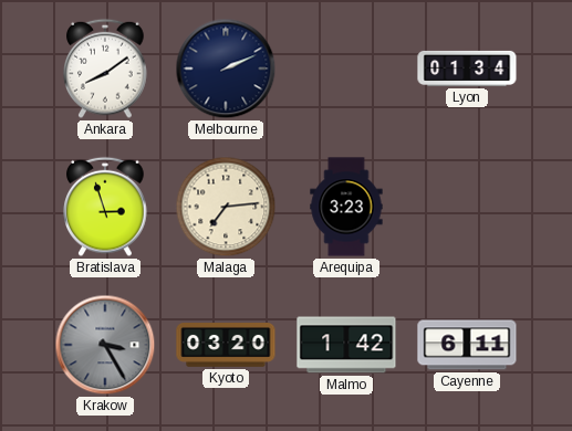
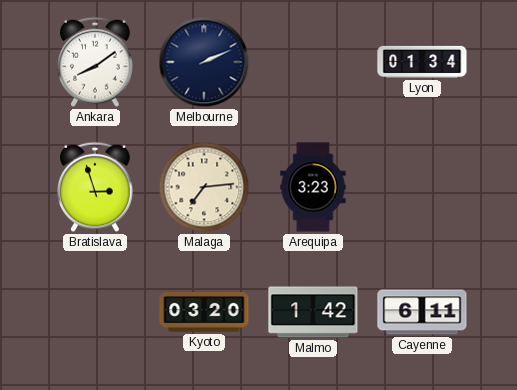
Krakow: 3:25 -> none (105, 345)
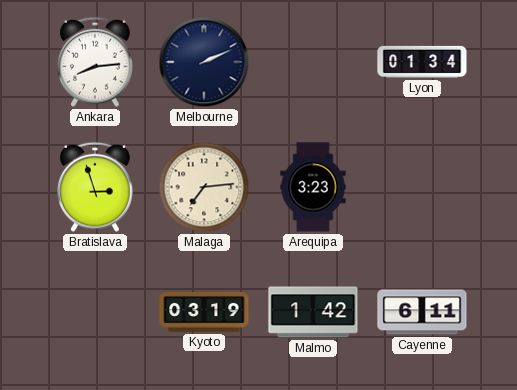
Ankara: 8:09 -> 8:14 (95, 62)
Kyoto: 03:20 -> 03:19 (204, 313)
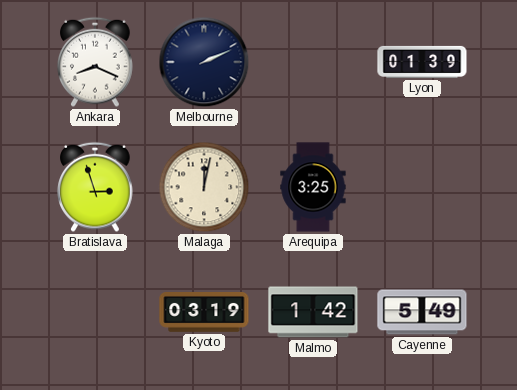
Ankara: 8:14 -> 8:19 (95, 62)
Lyon: 01:34 -> 01:39 (422, 62)
Malaga: 7:14 -> 12:02 (204, 187)
Arequipa: 3:23 -> 3:25 (313, 187)
Cayenne: 6:11 -> 5:49 (422, 312)
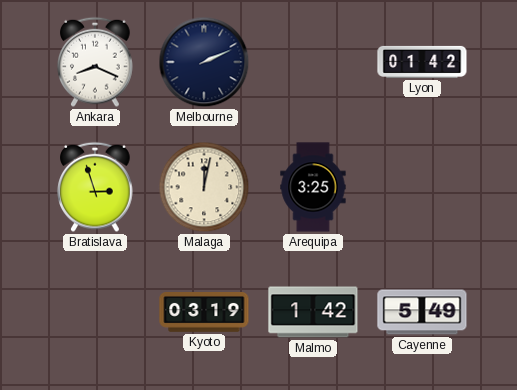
Lyon: 01:39 -> 01:42 (422, 62)
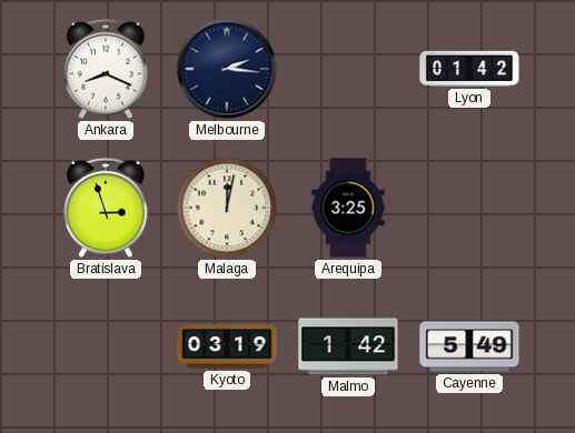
Melbourne: 2:11 -> 2:16 (227, 69)
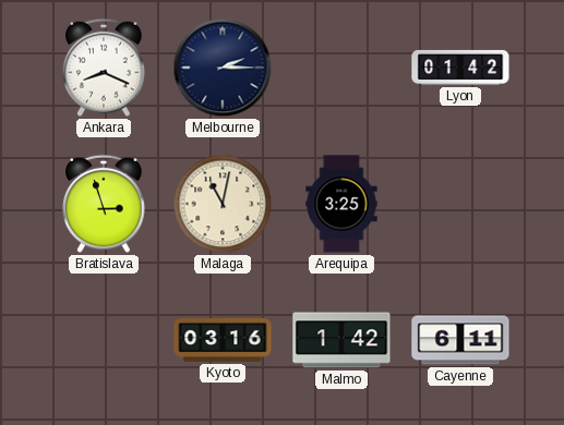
Melbourne: 2:16 -> 2:15 (223, 68)
Malaga: 12:02 -> 11:02 (223, 204)
Kyoto: 03:19 -> 03:16 (223, 341)
Cayenne: 5:49 -> 6:11 (460, 340)
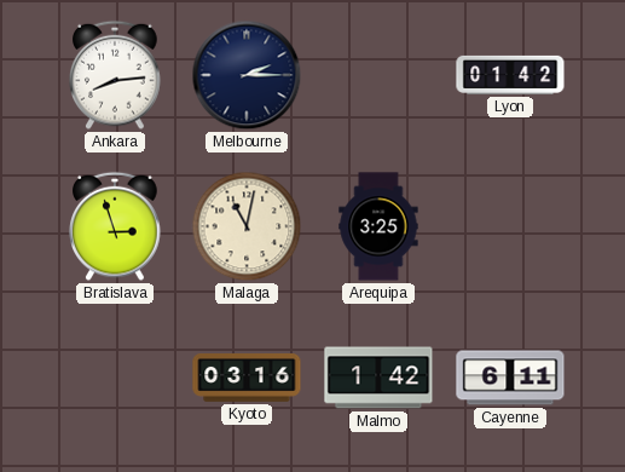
Ankara: 8:19 -> 8:14 (115, 75)
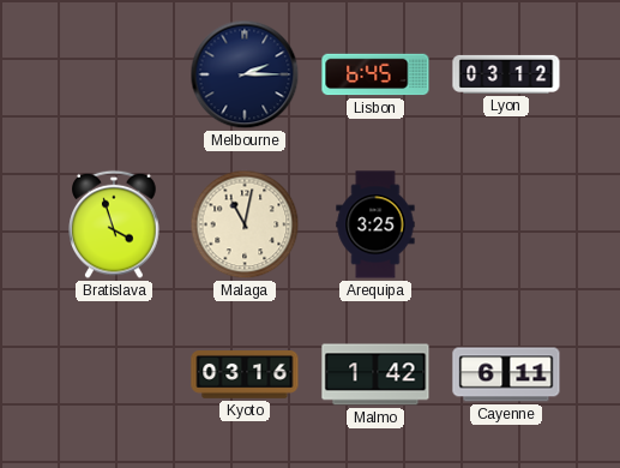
Ankara: 8:14 -> none (115, 75)
Lisbon: none -> 6:45 (375, 74)
Lyon: 01:42 -> 03:12 (506, 74)
Bratislava: 2:57 -> 3:57 (114, 224)
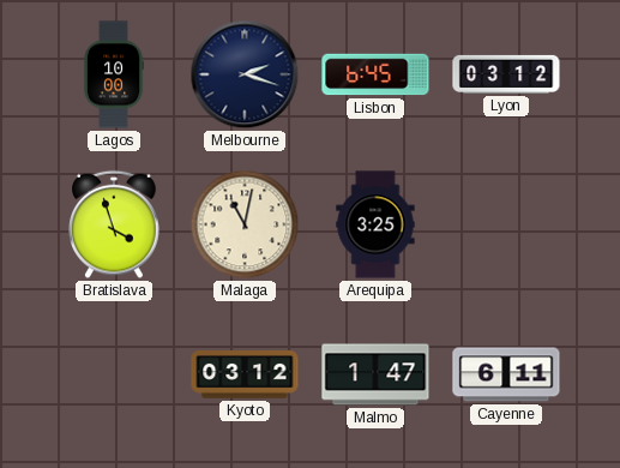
Lagos: none -> 10:00 (114, 74)
Melbourne: 2:15 -> 2:18 (245, 74)
Kyoto: 03:16 -> 03:12 (245, 376)
Malmo: 1:42 -> 1:47 (375, 374)
